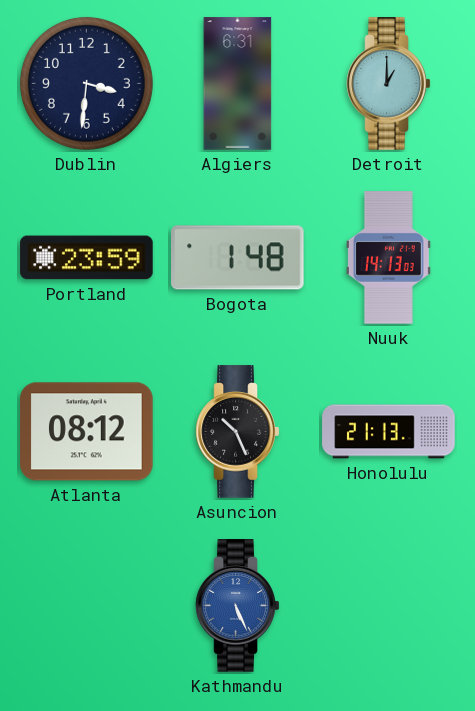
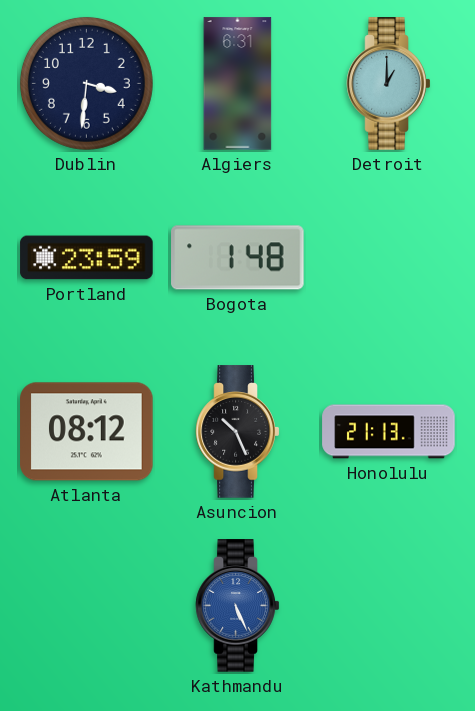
Nuuk: 14:13 -> none (388, 258)
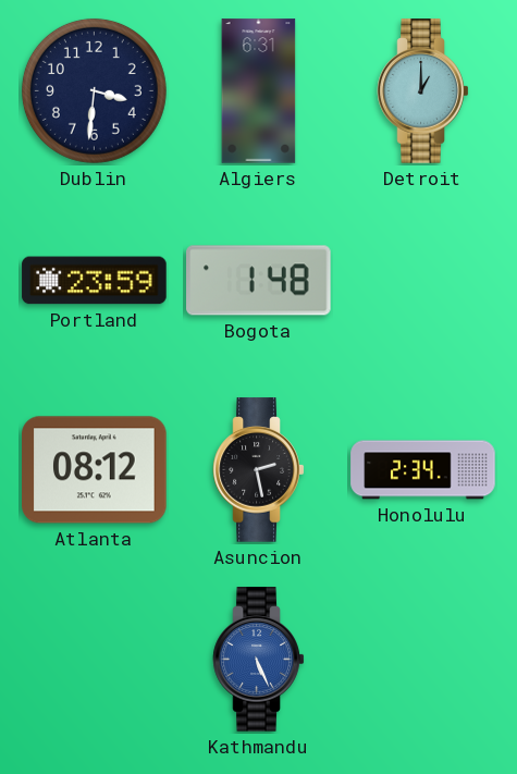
Asuncion: 10:26 -> 2:28 (259, 470)
Honolulu: 21:13 -> 2:34 (423, 470)
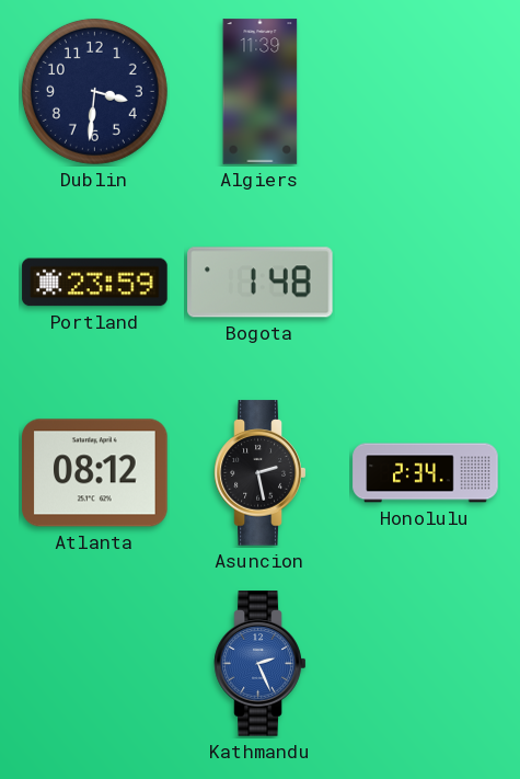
Algiers: 6:31 -> 11:39 (261, 92)
Detroit: 1:00 -> none (423, 91)
Kathmandu: 5:26 -> 2:26 (261, 664)
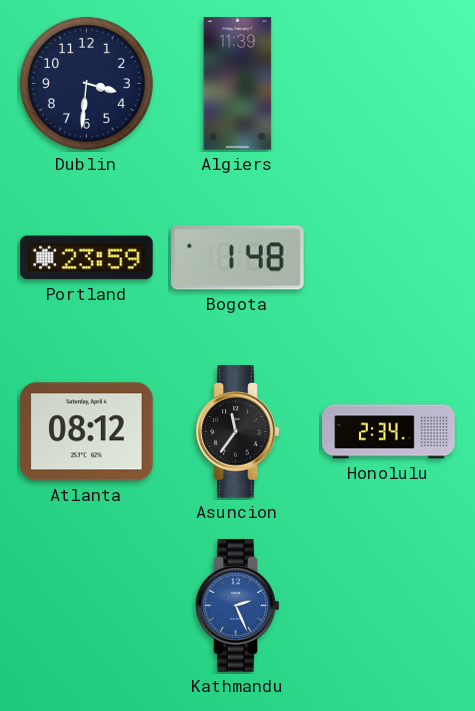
Asuncion: 2:28 -> 11:36 (238, 432)
